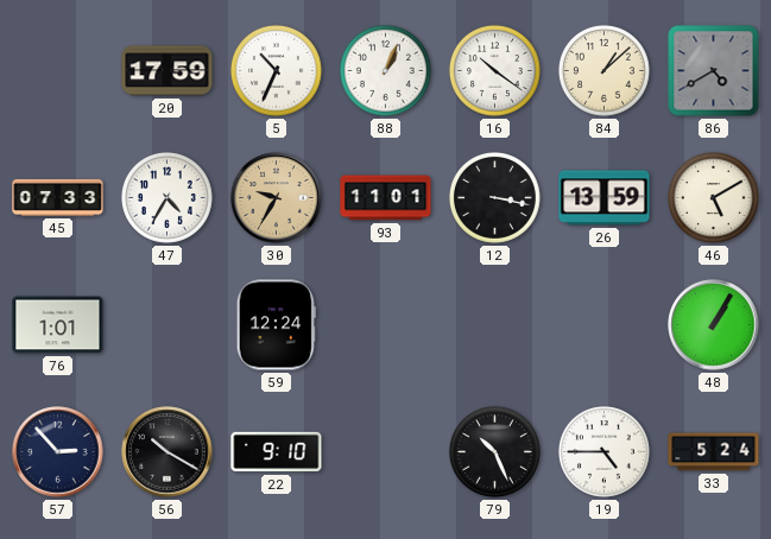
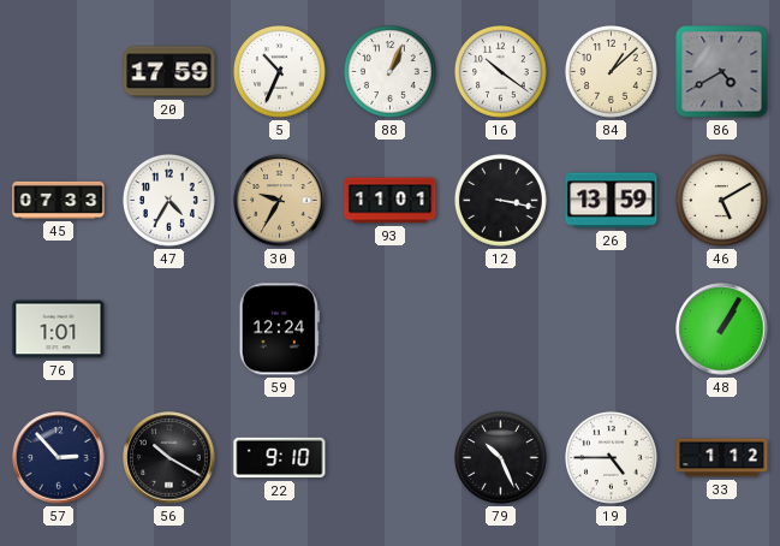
33: 5:24 -> 1:12 (722, 458)
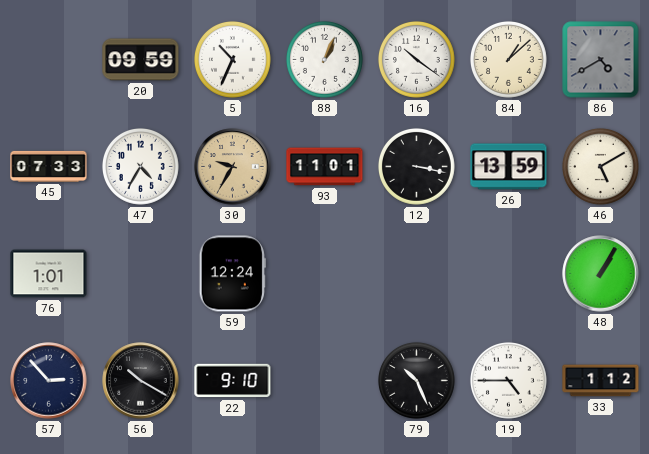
20: 17:59 -> 09:59 (141, 60)
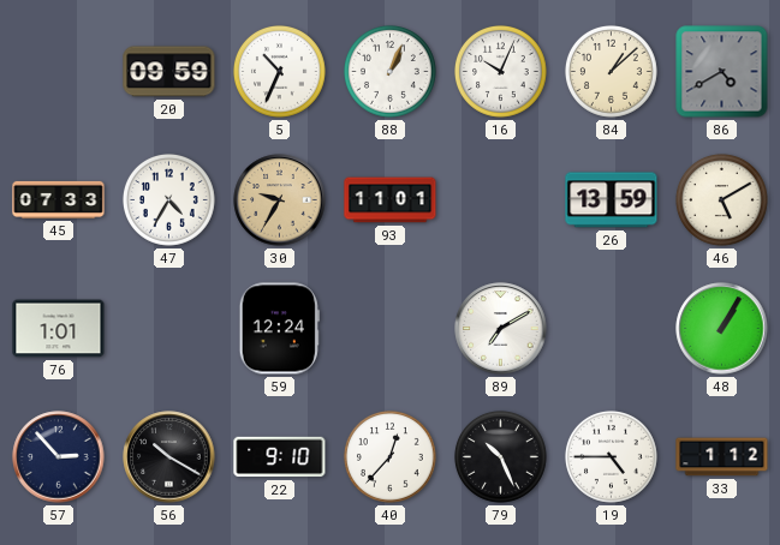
16: 10:21 -> 10:04 (500, 71)
12: 3:17 -> none (416, 166)
89: none -> 7:10 (501, 329)
40: none -> 12:37 (389, 456)
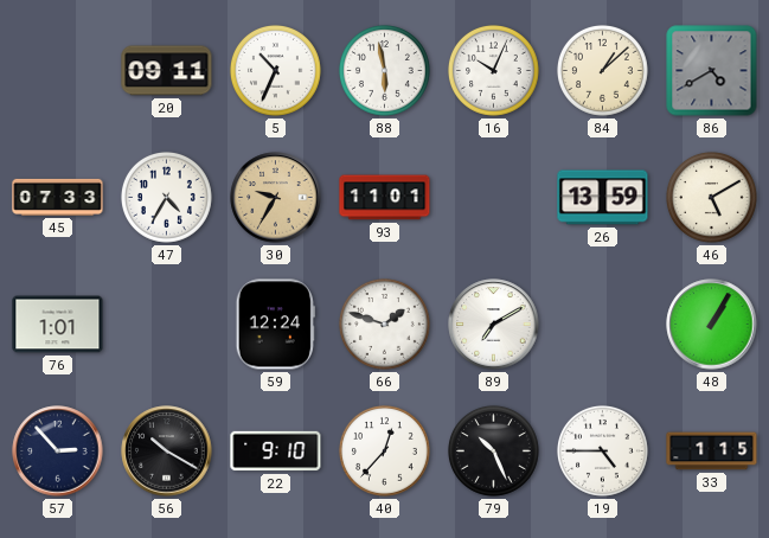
20: 09:59 -> 09:11 (167, 71)
88: 1:04 -> 5:58 (384, 70)
66: none -> 1:48 (384, 324)
33: 1:12 -> 1:15 (712, 451)
